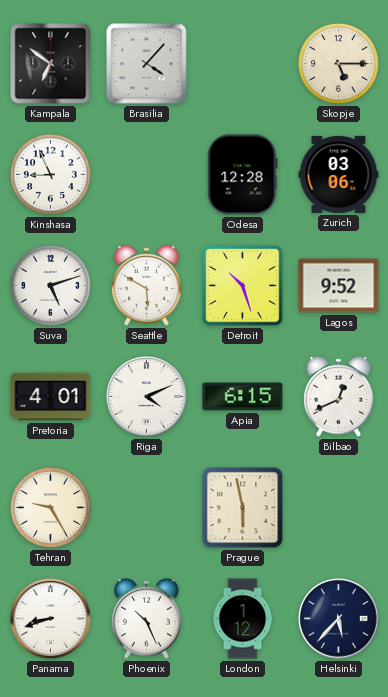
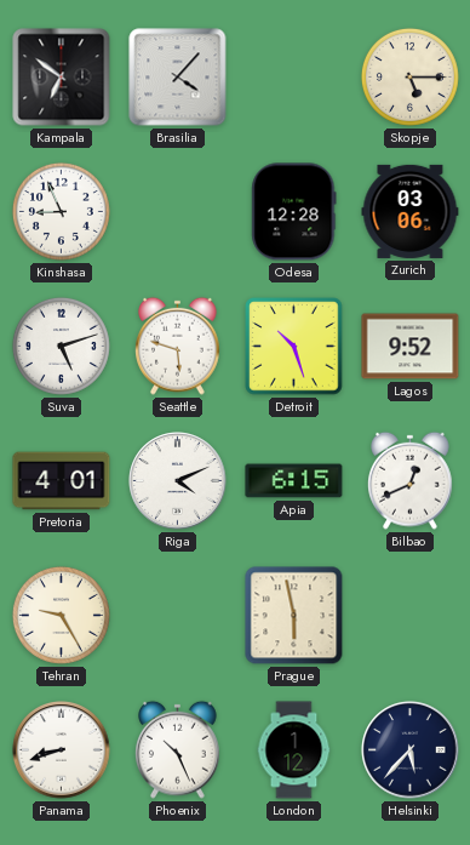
Seattle: 5:50 -> 5:48 (178, 346)
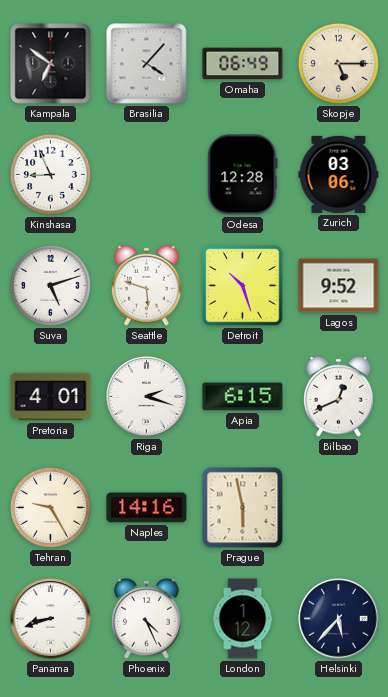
Omaha: none -> 06:49 (243, 64)
Riga: 4:11 -> 2:18 (147, 397)
Naples: none -> 14:16 (147, 508)
Phoenix: 10:26 -> 4:26 (147, 618)
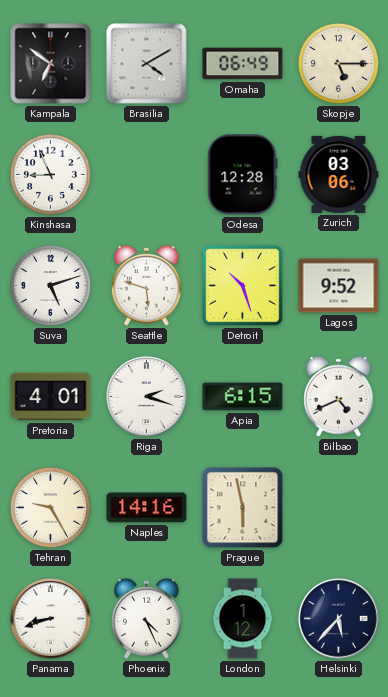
Brasilia: 4:07 -> 4:10 (147, 64)
Bilbao: 12:41 -> 4:41 (339, 396)
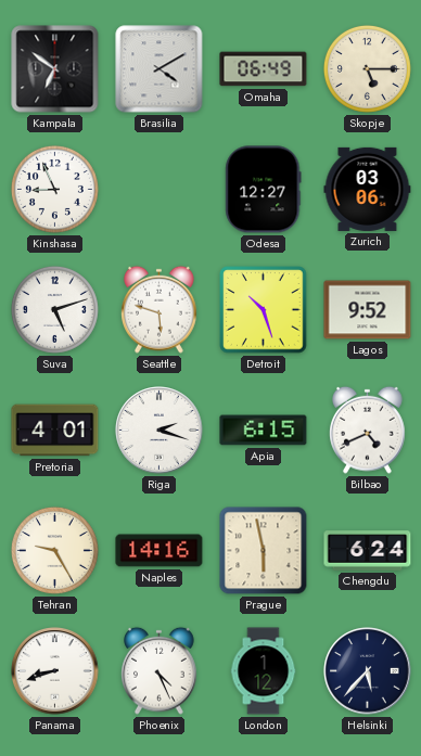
Odesa: 12:28 -> 12:27 (264, 190)
Chengdu: none -> 6:24 (368, 551)
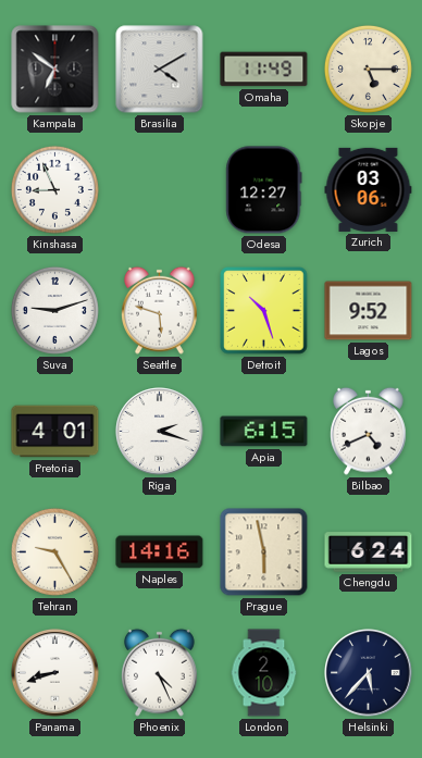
Omaha: 06:49 -> 11:49 (264, 70)
Suva: 5:12 -> 9:12 (54, 310)
London: 1:12 -> 2:10 (264, 673)
